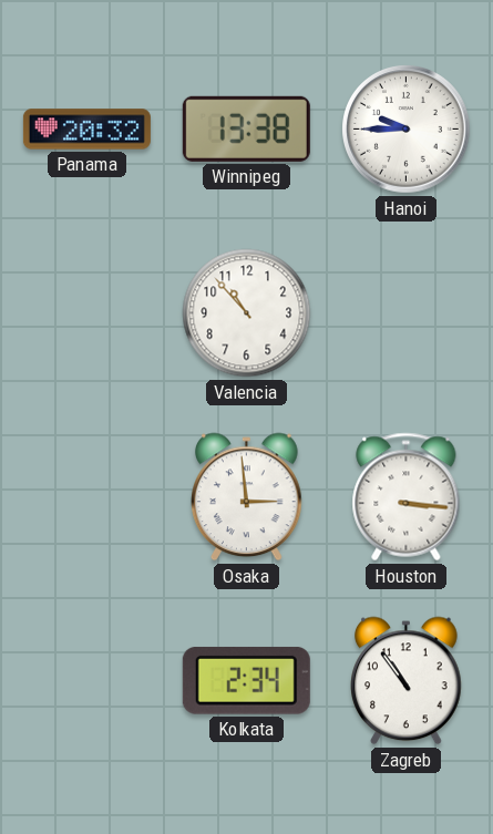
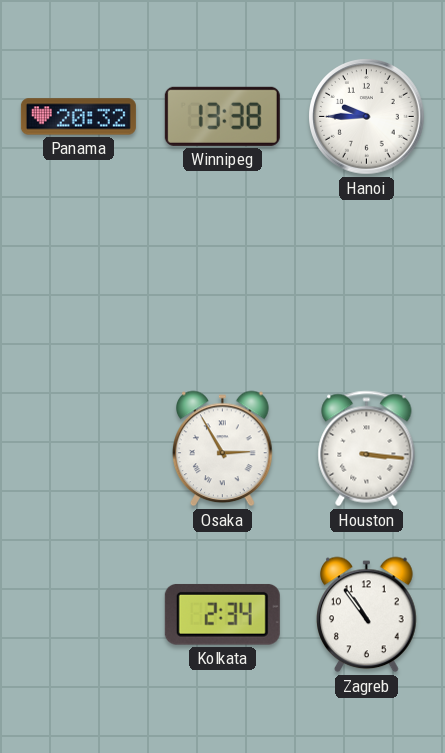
Valencia: 10:53 -> none (247, 313)
Osaka: 2:59 -> 2:55 (223, 449)
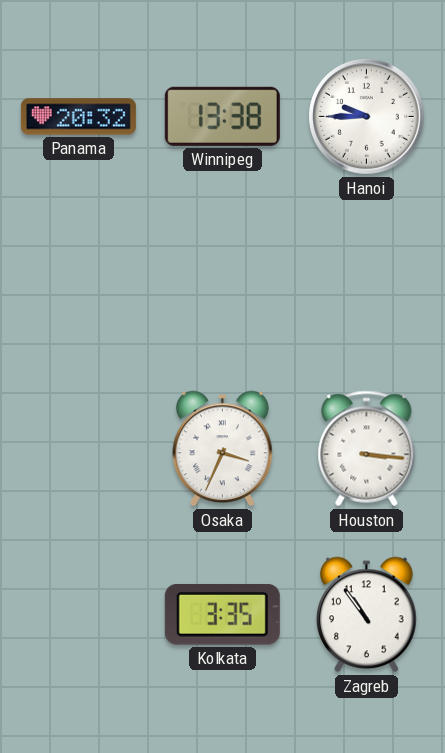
Osaka: 2:55 -> 3:34 (223, 449)
Kolkata: 2:34 -> 3:35 (222, 614)
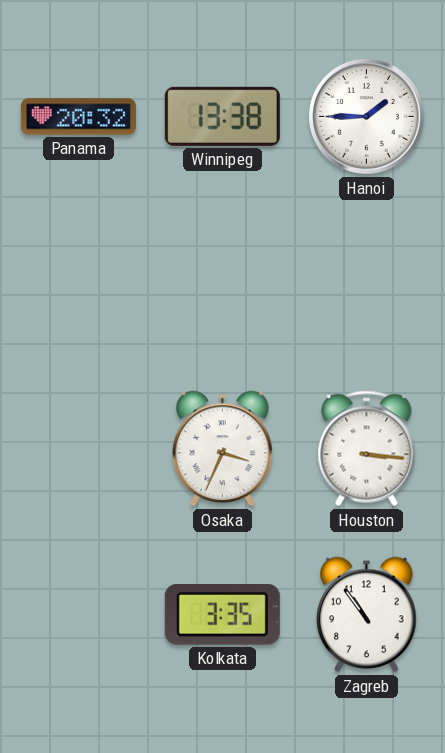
Hanoi: 9:45 -> 1:45 (367, 117)
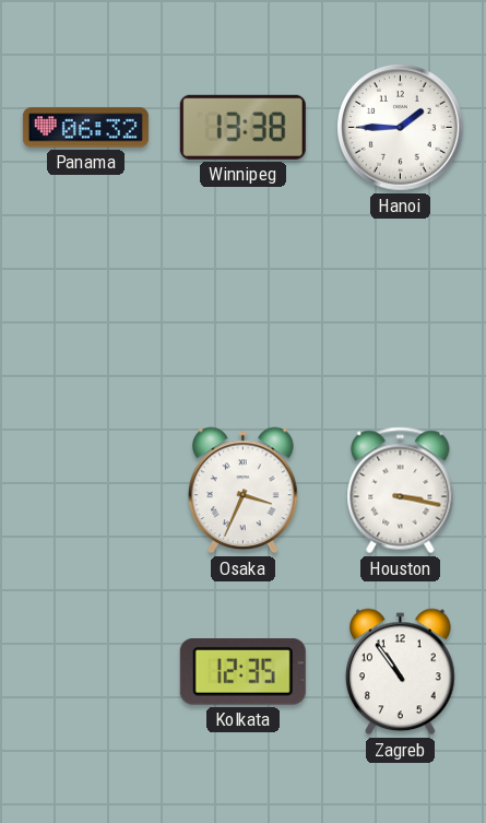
Panama: 20:32 -> 06:32 (85, 128)
Houston: 3:16 -> 3:17 (401, 491)
Kolkata: 3:35 -> 12:35 (242, 671)
